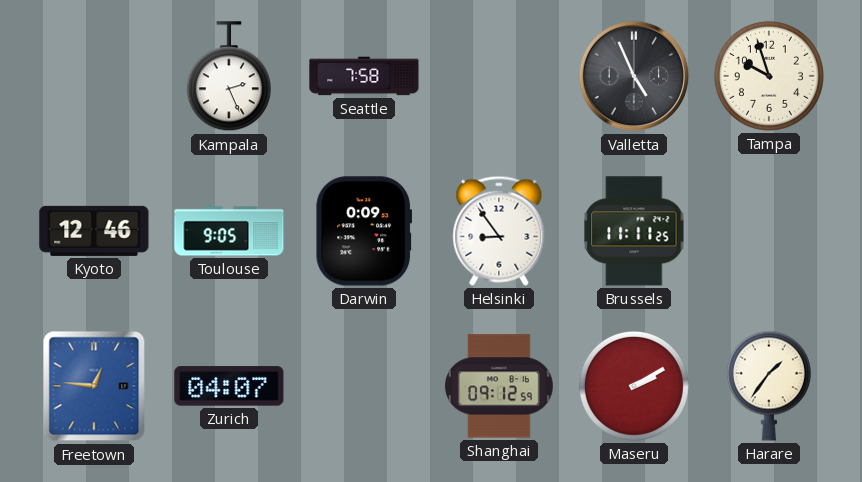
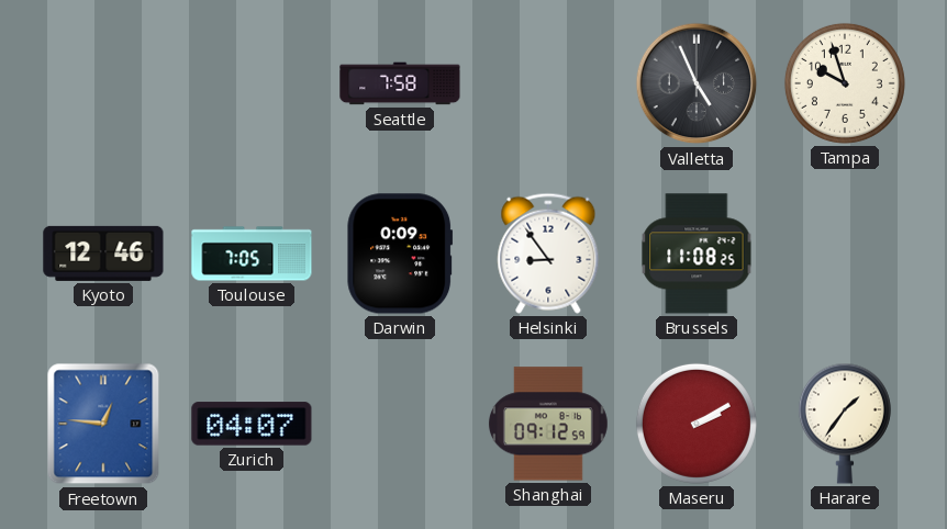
Kampala: 2:26 -> none (229, 77)
Toulouse: 9:05 -> 7:05 (252, 254)
Brussels: 11:11 -> 11:08 (697, 254)
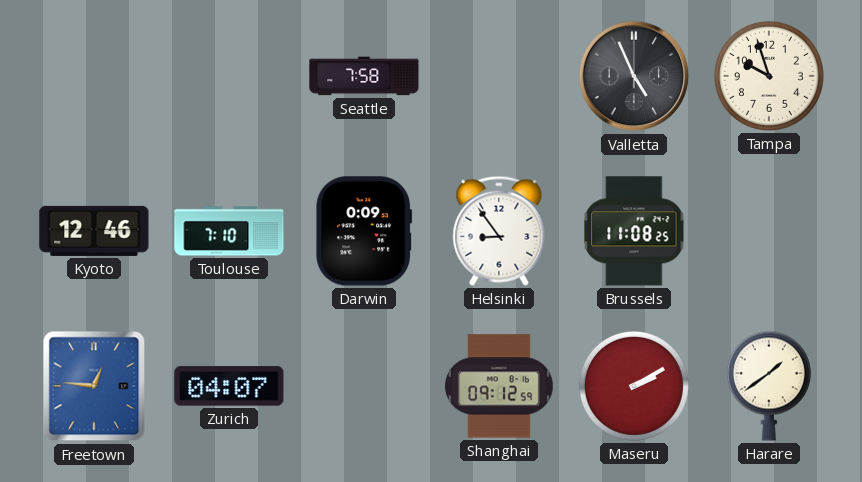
Toulouse: 7:05 -> 7:10 (229, 231)
Harare: 1:36 -> 1:39 (769, 386)
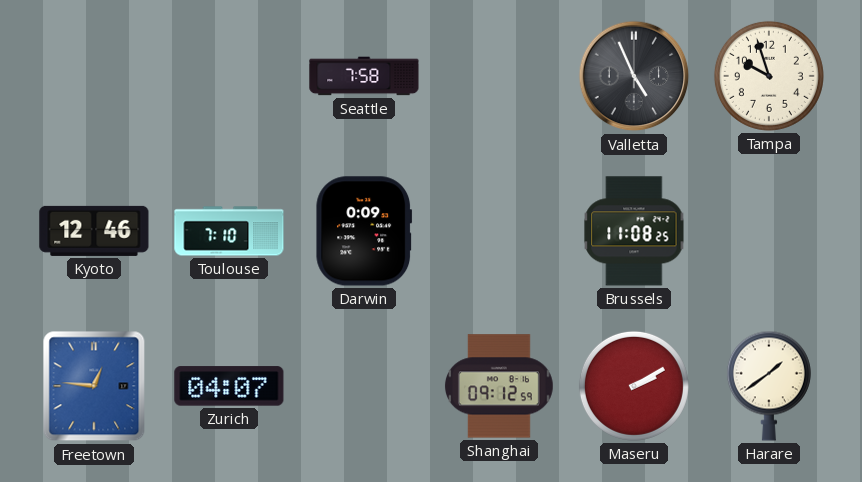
Helsinki: 8:54 -> none (499, 231)
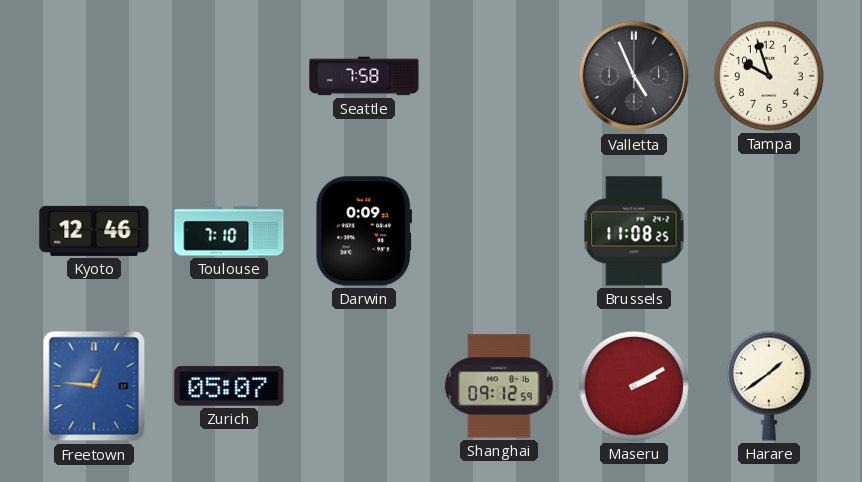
Zurich: 04:07 -> 05:07 (229, 386)
